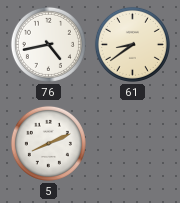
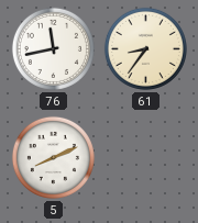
76: 4:43 -> 11:43 (53, 48)
61: 8:39 -> 8:36 (145, 48)
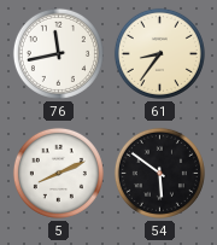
54: none -> 5:51 (159, 173)
